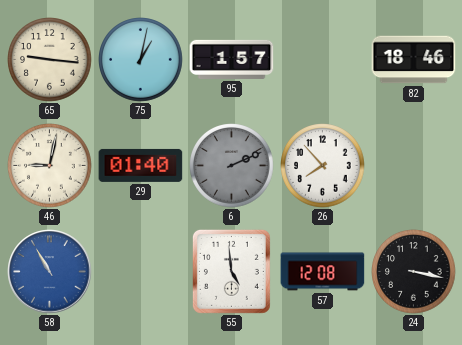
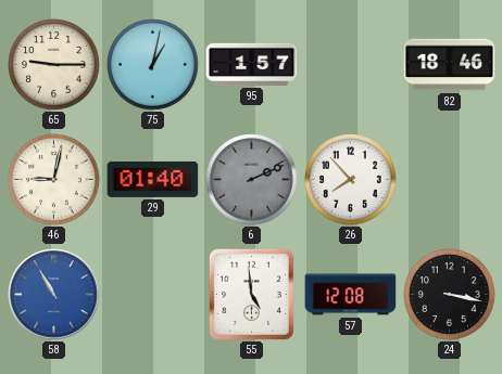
65: 9:16 -> 9:15 (54, 65)
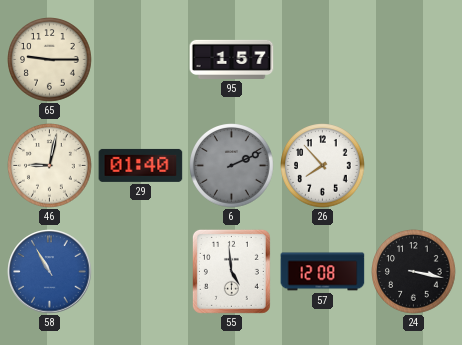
75: 1:02 -> none (153, 65)
82: 18:46 -> none (450, 65)
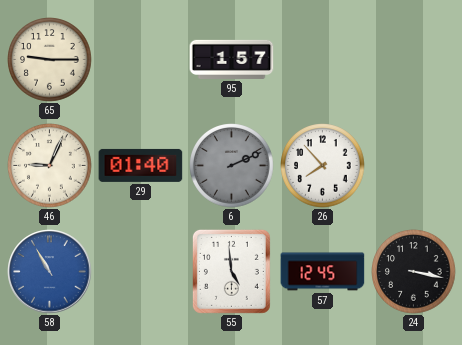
46: 9:02 -> 9:04 (50, 166)
57: 12:08 -> 12:45 (323, 272)
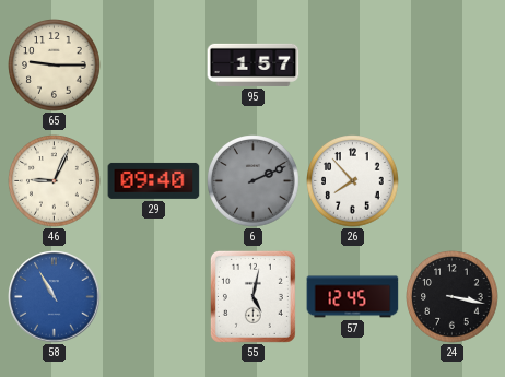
29: 01:40 -> 09:40 (154, 180)
55: 4:59 -> 5:02 (252, 296)
